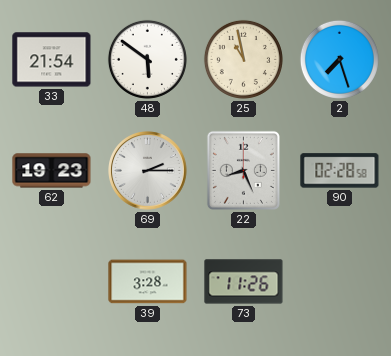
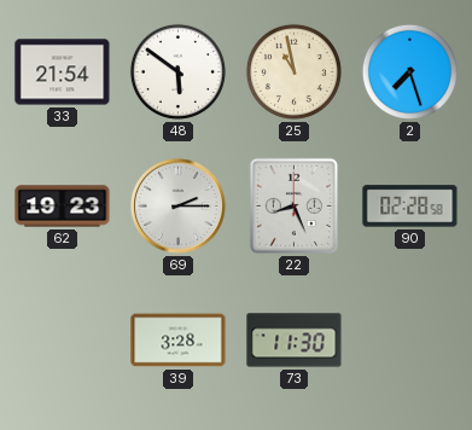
73: 11:26 -> 11:30 (295, 341)
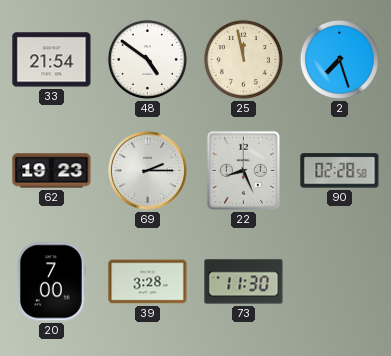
48: 5:51 -> 4:51 (147, 59)
25: 10:58 -> 11:58 (243, 59)
20: none -> 7:00 (52, 282)
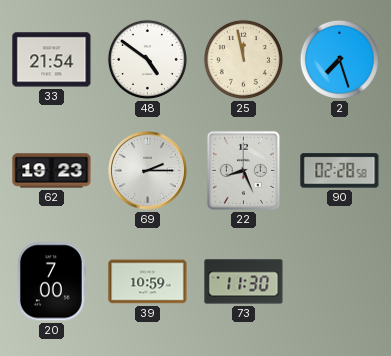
39: 3:28 -> 10:59 (148, 282)
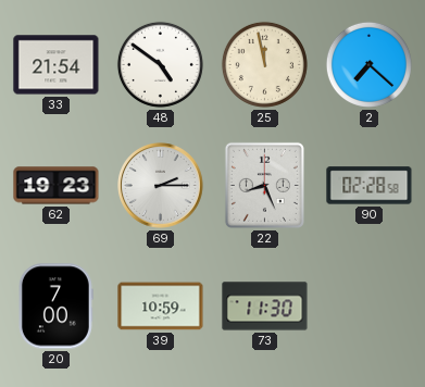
2: 7:27 -> 7:22 (368, 64)
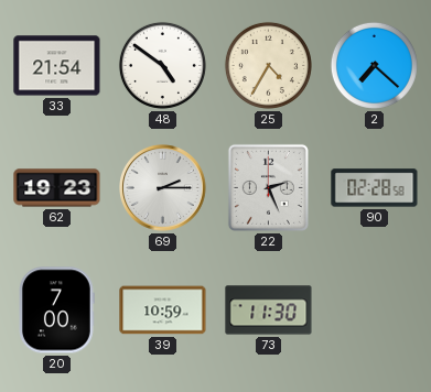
25: 11:58 -> 4:35 (268, 65)
22: 8:26 -> 2:26 (268, 187)
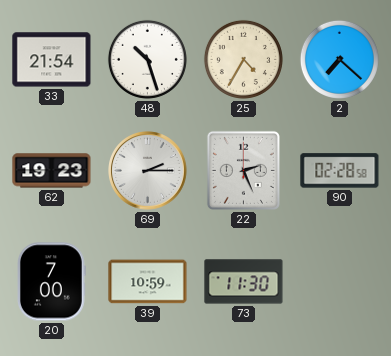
48: 4:51 -> 10:27 (147, 59)
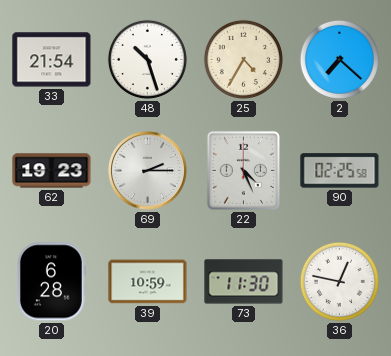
22: 2:26 -> 4:26 (243, 170)
90: 02:28 -> 02:25 (340, 171)
20: 7:00 -> 6:28 (52, 282)
36: none -> 12:47 (339, 281)
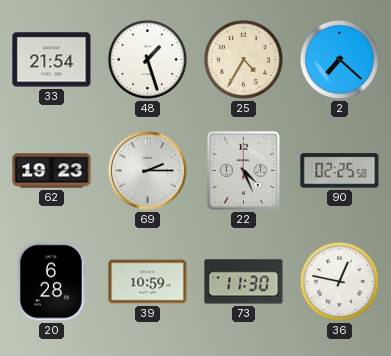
48: 10:27 -> 1:27 (147, 59)
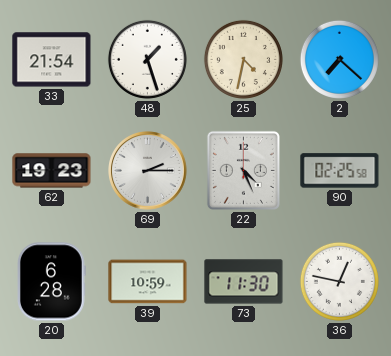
25: 4:35 -> 4:32 (243, 59)
